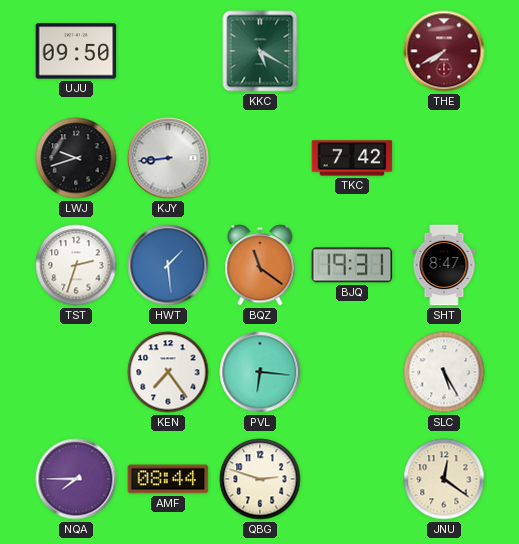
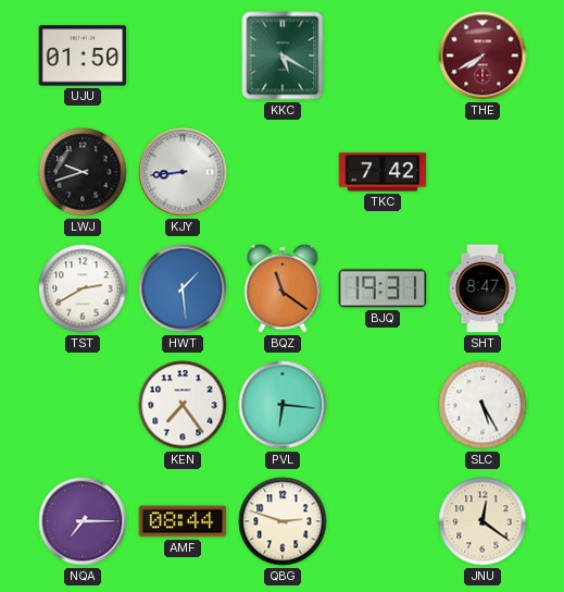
UJU: 09:50 -> 01:50 (83, 55)
TST: 2:33 -> 2:40 (83, 288)
NQA: 7:45 -> 7:15 (83, 521)
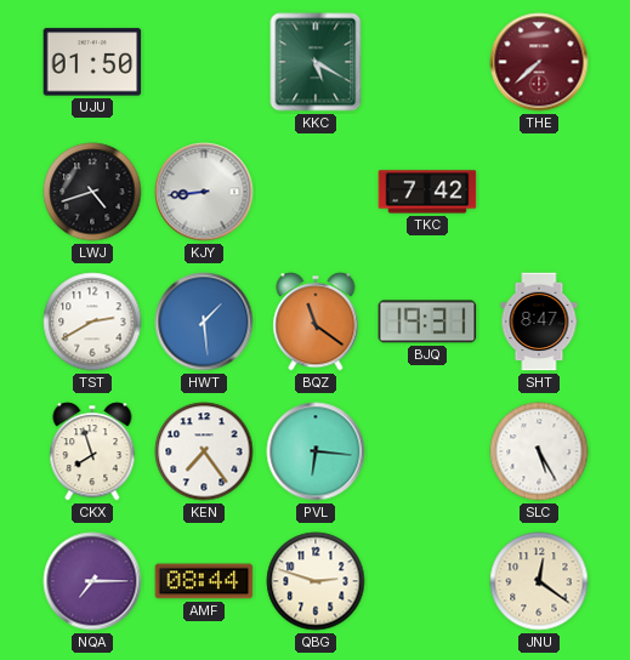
THE: 7:40 -> 7:38 (539, 62)
LWJ: 9:42 -> 4:42 (92, 192)
CKX: none -> 7:57 (92, 451)
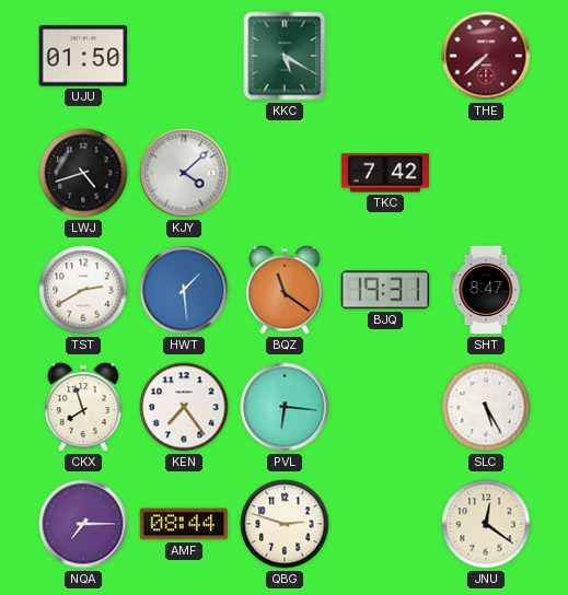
KJY: 8:44 -> 4:08 (184, 173)
